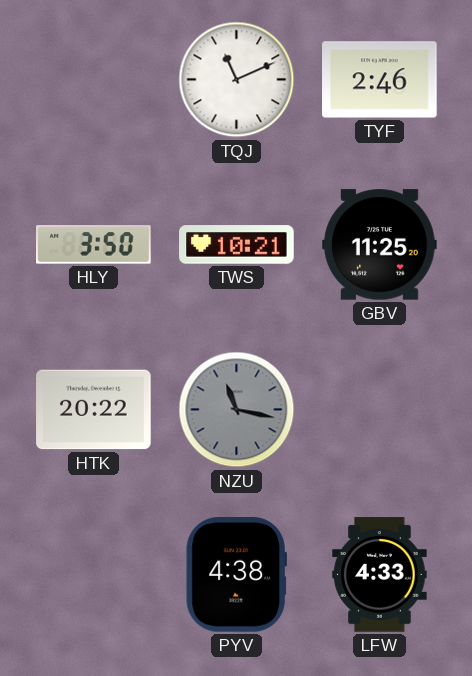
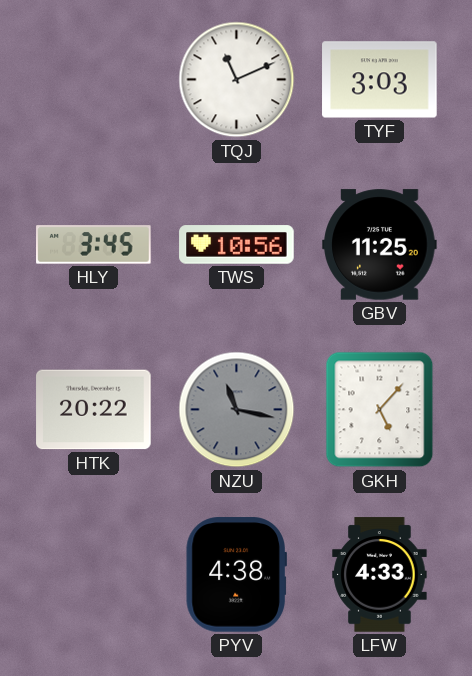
TYF: 2:46 -> 3:03 (380, 80)
HLY: 3:50 -> 3:45 (94, 245)
TWS: 10:21 -> 10:56 (237, 245)
GKH: none -> 5:07 (380, 410)
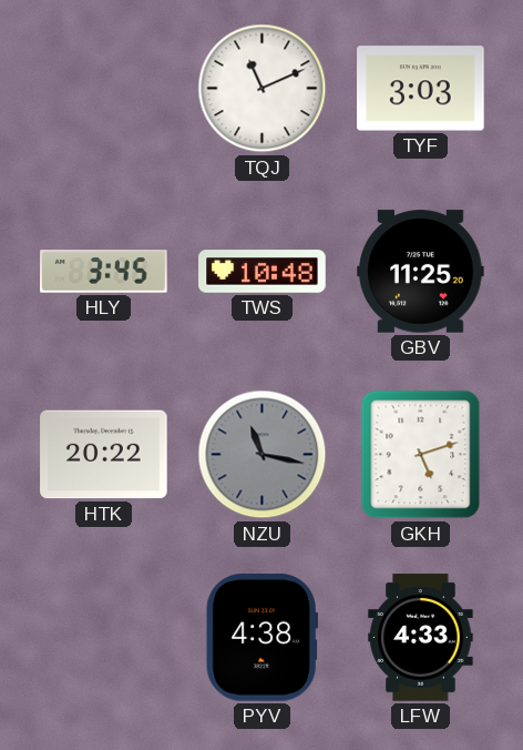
TWS: 10:56 -> 10:48 (263, 272)
GKH: 5:07 -> 5:12 (421, 455)
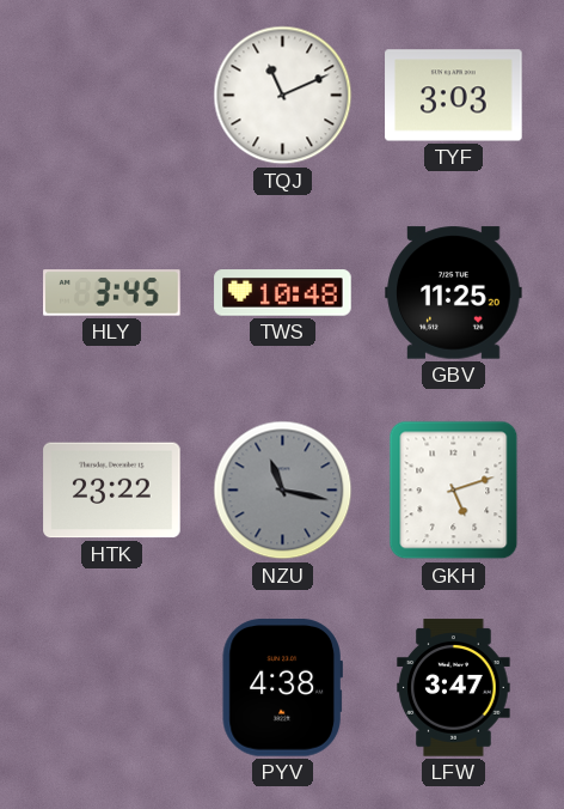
HTK: 20:22 -> 23:22 (112, 491)
LFW: 4:33 -> 3:47 (454, 688)
